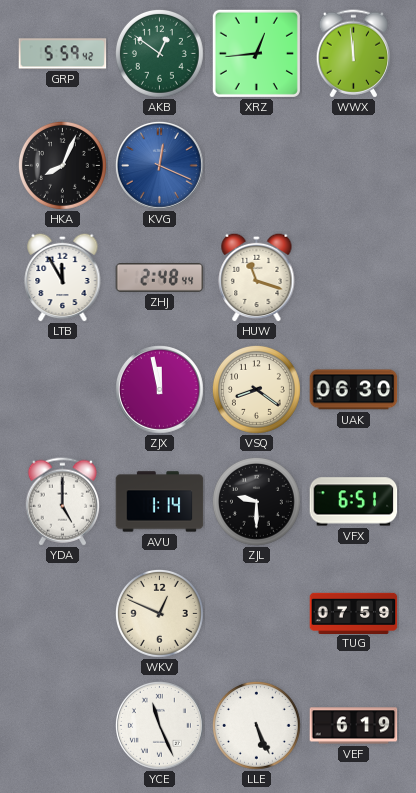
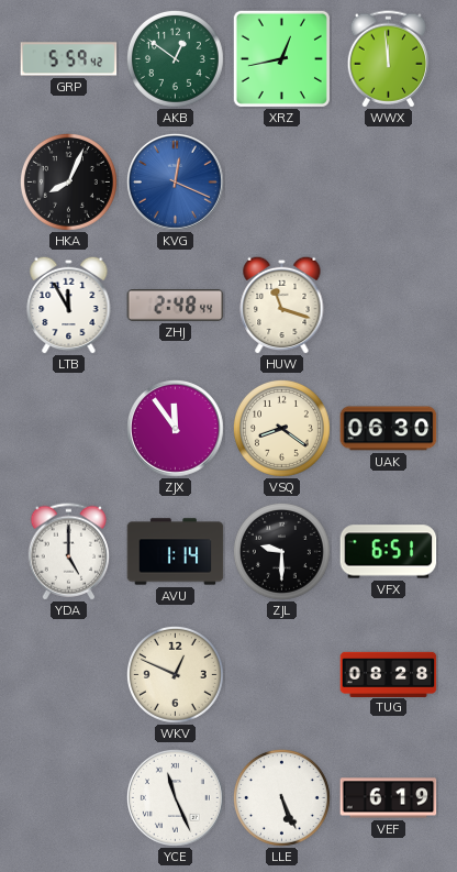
XRZ: 12:44 -> 12:43 (281, 58)
ZJX: 11:58 -> 11:54 (176, 429)
TUG: 07:59 -> 08:28 (389, 674)
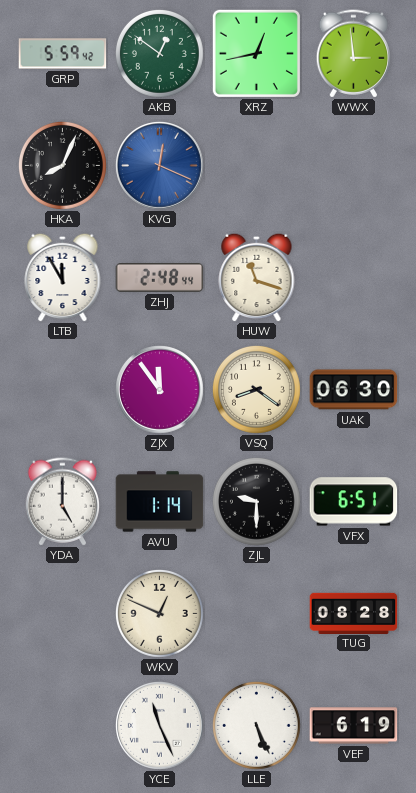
WWX: 11:59 -> 2:59 (353, 54)
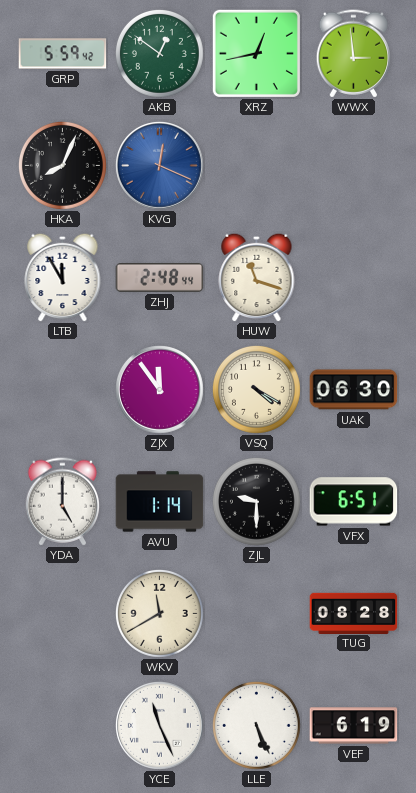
VSQ: 8:21 -> 4:20 (256, 389)
WKV: 12:49 -> 11:40 (159, 613)
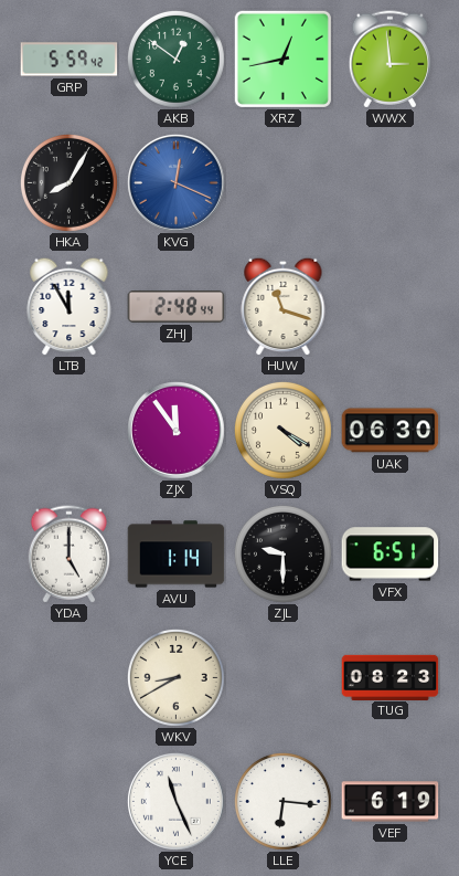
HKA: 8:04 -> 8:05 (68, 182)
WKV: 11:40 -> 8:40 (175, 677)
TUG: 08:28 -> 08:23 (391, 677)
LLE: 5:26 -> 6:16 (282, 801)
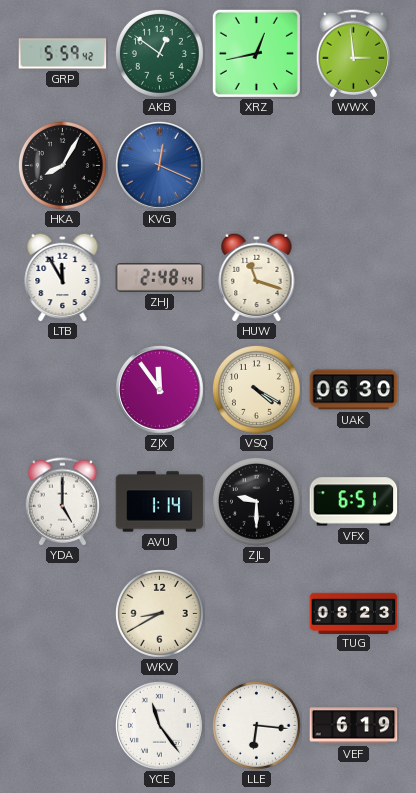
YCE: 11:26 -> 11:24 (160, 726)
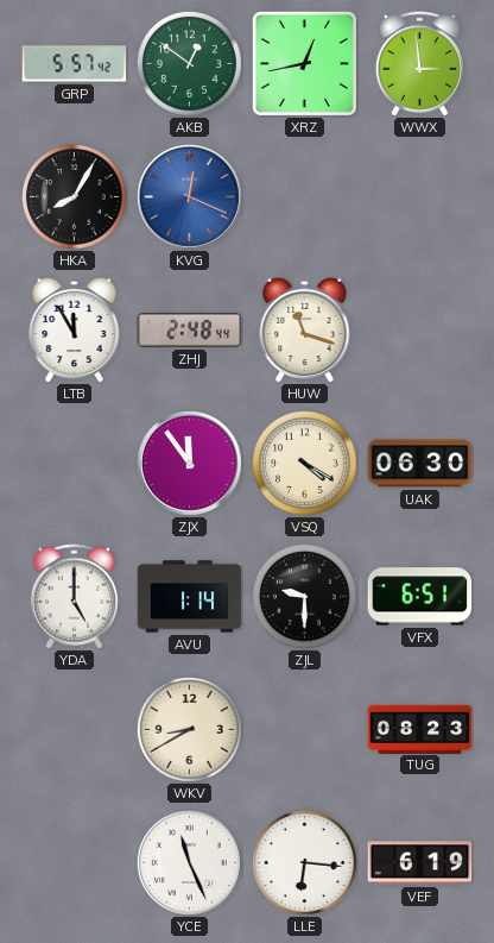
GRP: 5:59 -> 5:57 (75, 64)
YCE: 11:24 -> 11:26 (190, 863)
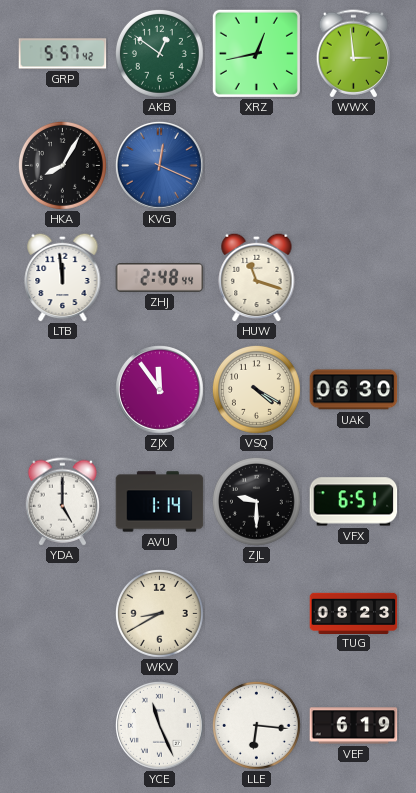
LTB: 11:55 -> 11:59 (63, 277)
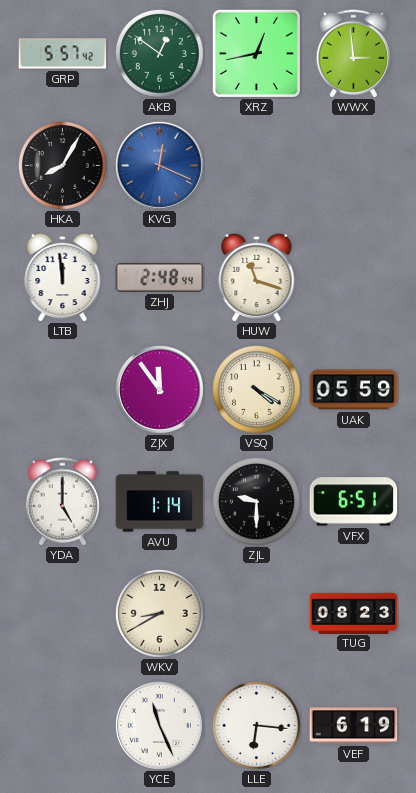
UAK: 06:30 -> 05:59 (354, 390)
